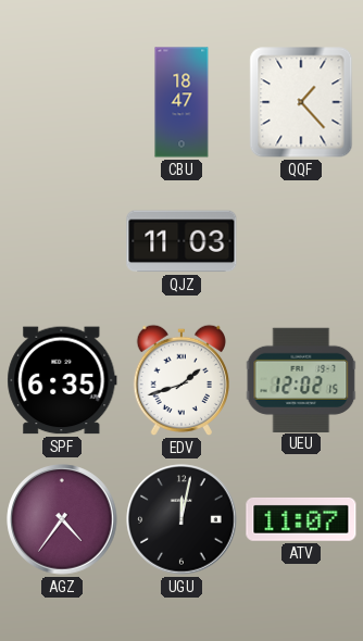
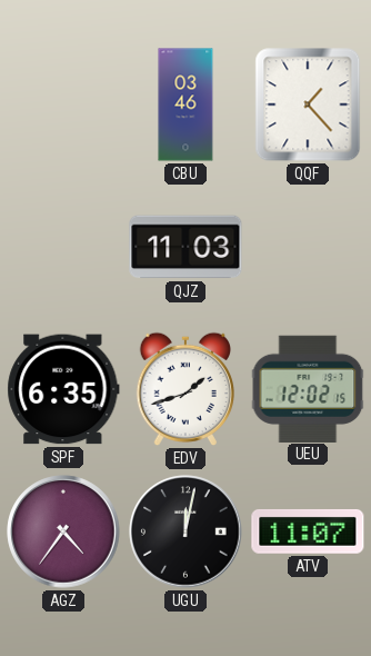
CBU: 18:47 -> 03:46 (185, 105)
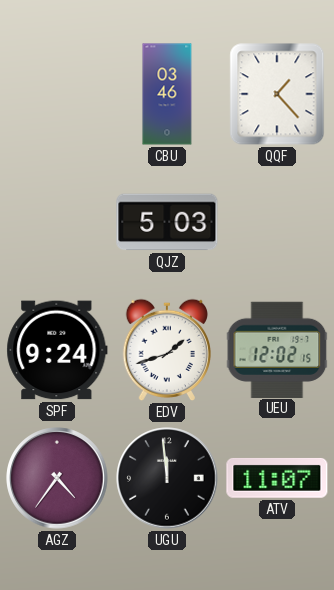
QJZ: 11:03 -> 5:03 (167, 222)
SPF: 6:35 -> 9:24 (57, 350)
UGU: 12:02 -> 11:59 (167, 478)
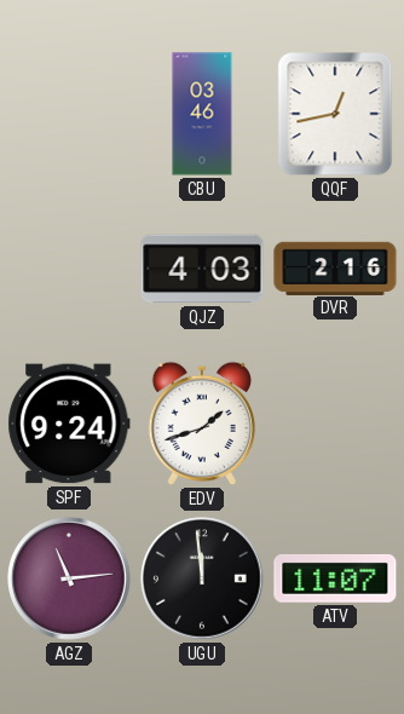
QQF: 1:23 -> 12:43 (335, 114)
QJZ: 5:03 -> 4:03 (202, 269)
DVR: none -> 2:16 (335, 267)
UEU: 12:02 -> none (277, 349)
AGZ: 4:36 -> 11:14 (69, 578)
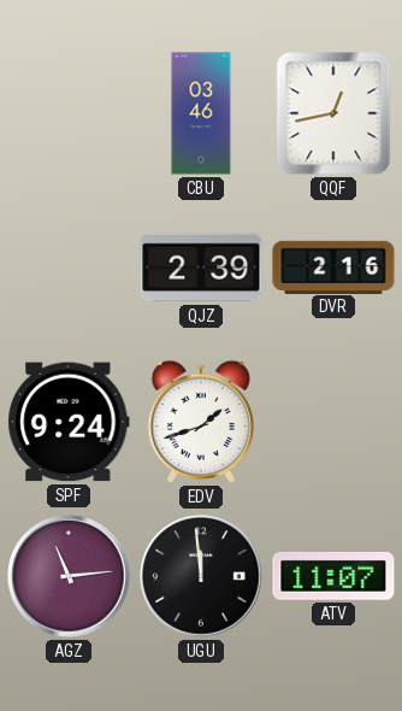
QJZ: 4:03 -> 2:39 (201, 268)
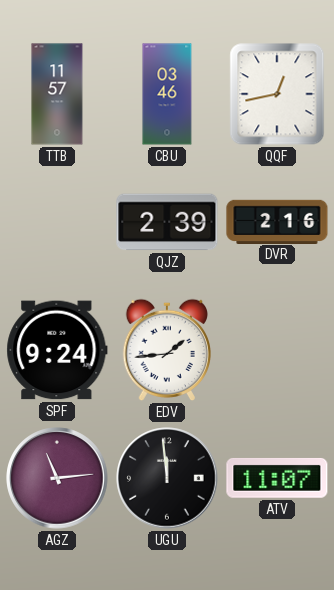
TTB: none -> 11:57 (57, 94)
EDV: 1:42 -> 1:44 (166, 350)
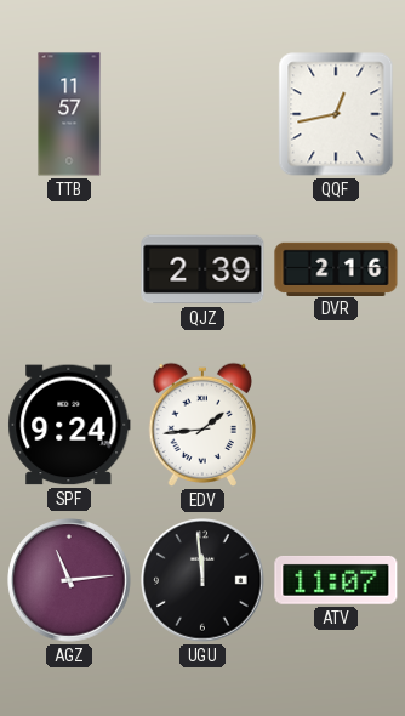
CBU: 03:46 -> none (167, 94)
